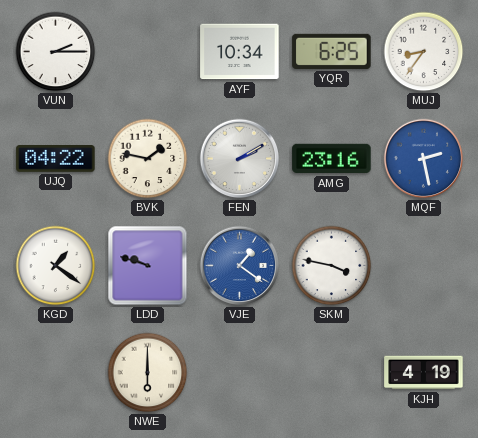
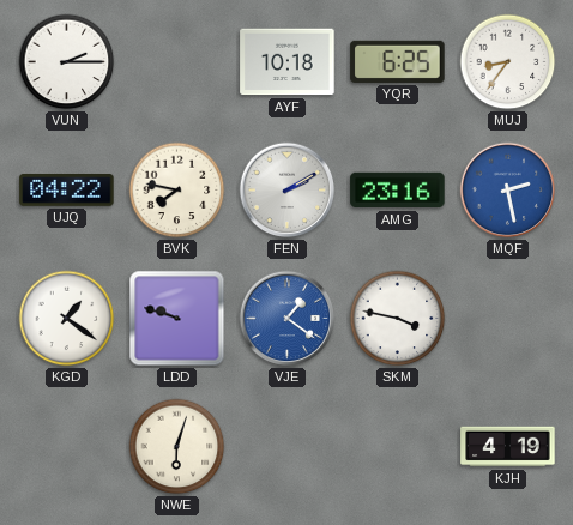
AYF: 10:34 -> 10:18 (288, 62)
BVK: 1:47 -> 7:47 (177, 191)
NWE: 6:00 -> 6:03 (177, 447)
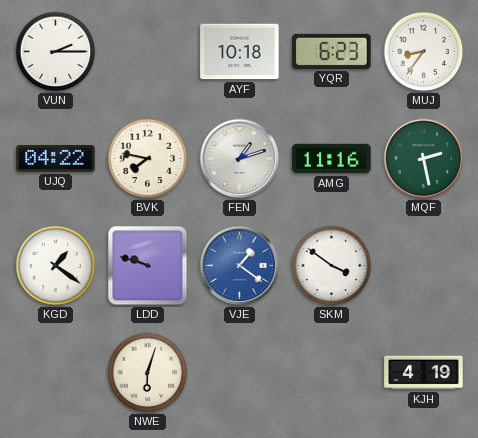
YQR: 6:25 -> 6:23 (332, 51)
FEN: 2:10 -> 1:12 (240, 159)
AMG: 23:16 -> 11:16 (332, 159)
MQF dial: blue -> green (424, 159)
SKM: 3:47 -> 3:51 (332, 266)
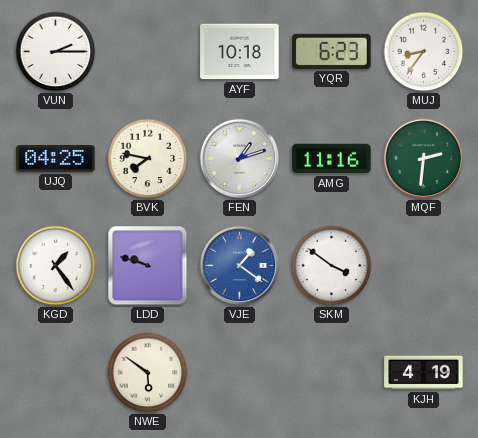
UJQ: 04:22 -> 04:25 (56, 159)
MQF: 2:28 -> 2:31 (424, 159)
KGD: 1:21 -> 1:24 (56, 266)
NWE: 6:03 -> 5:51 (148, 373)
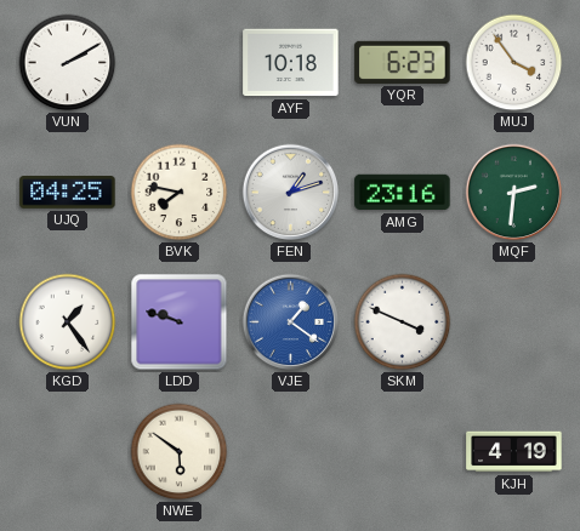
VUN: 2:15 -> 2:10 (68, 63)
MUJ: 8:36 -> 3:54 (514, 63)
AMG: 11:16 -> 23:16 (403, 193)
SKM: 3:51 -> 3:49 (403, 322)
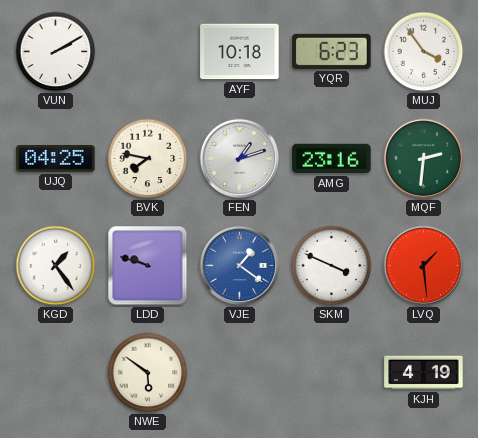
LVQ: none -> 1:29 (424, 266)
